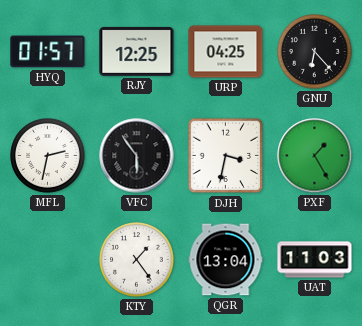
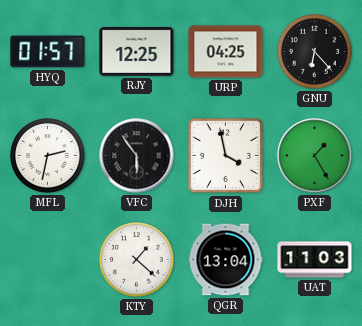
DJH: 3:32 -> 3:58 (226, 156)
KTY: 1:24 -> 1:22 (137, 260)
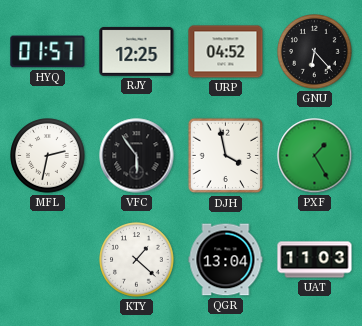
URP: 04:25 -> 04:52 (226, 52)
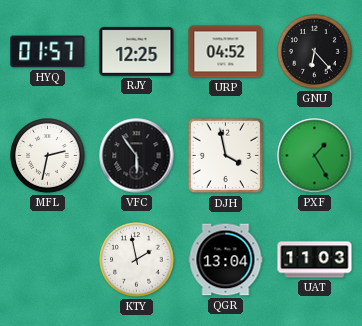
KTY: 1:22 -> 1:58 (137, 260)
